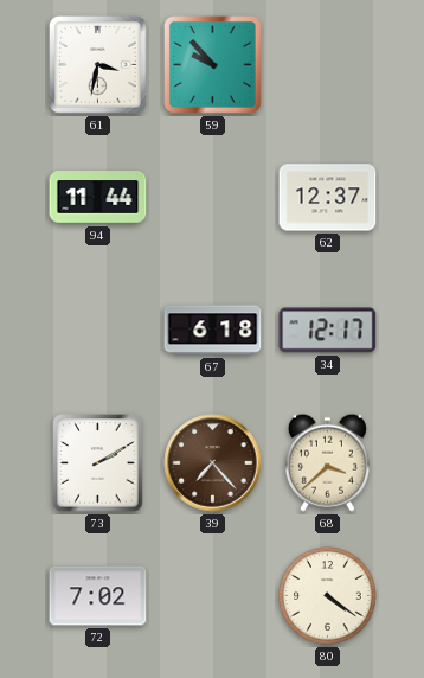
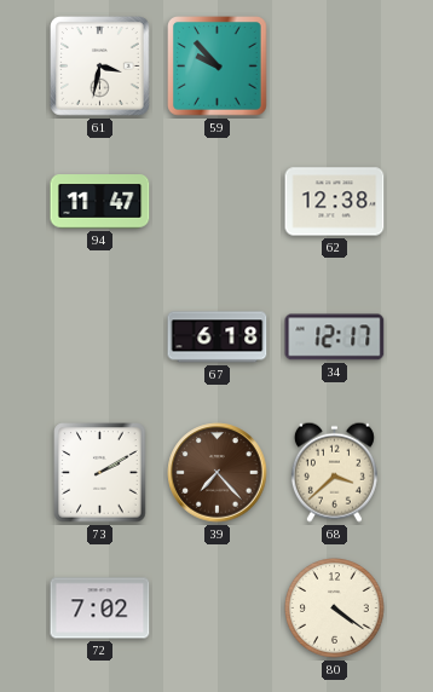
94: 11:44 -> 11:47 (100, 202)
62: 12:37 -> 12:38 (335, 202)
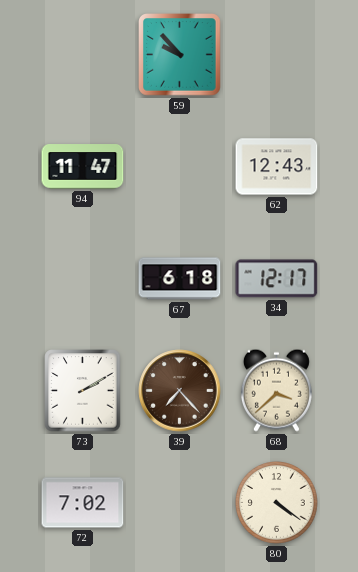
61: 3:32 -> none (100, 67)
62: 12:38 -> 12:43 (277, 167)
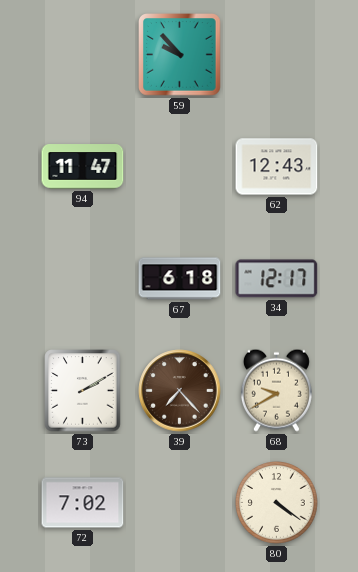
68: 3:38 -> 9:40 (276, 390)
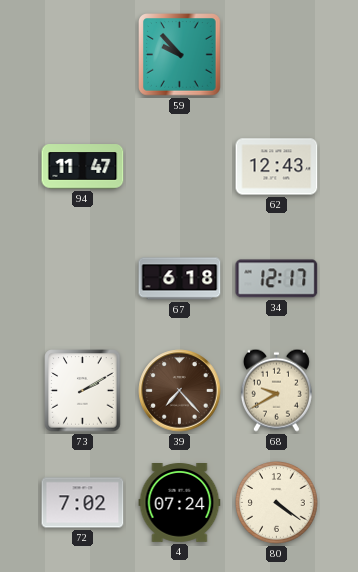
4: none -> 07:24 (180, 503)
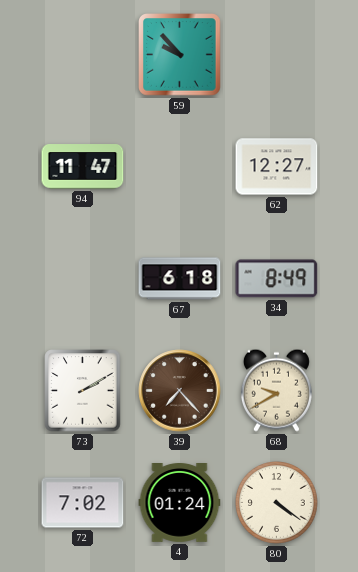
62: 12:43 -> 12:27 (277, 167)
34: 12:17 -> 8:49 (277, 279)
4: 07:24 -> 01:24 (180, 503)
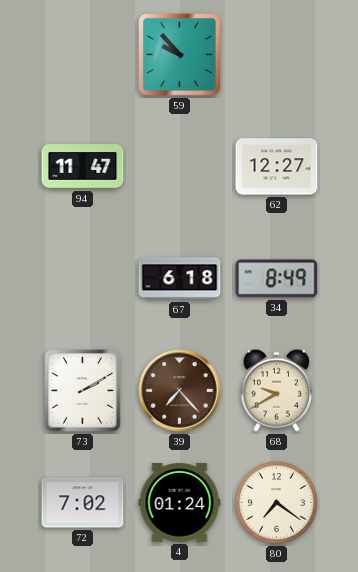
80: 4:21 -> 7:21 (277, 503)
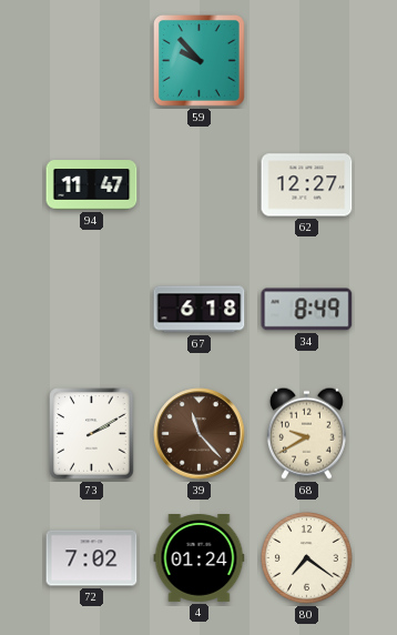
39: 7:23 -> 11:23 (200, 434)
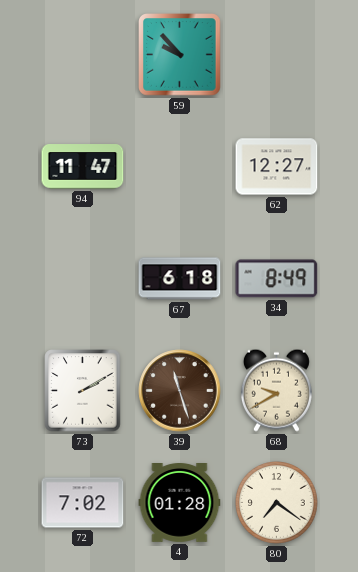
39: 11:23 -> 11:27 (180, 391)
4: 01:24 -> 01:28 (180, 503)
